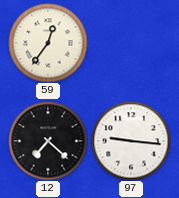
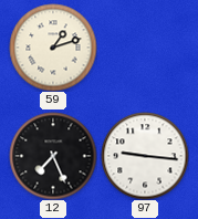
59: 12:36 -> 1:12 (53, 48)
12: 7:22 -> 7:26 (53, 156)
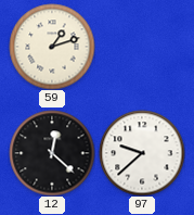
12: 7:26 -> 12:22 (52, 153)
97: 9:16 -> 9:38 (142, 153)
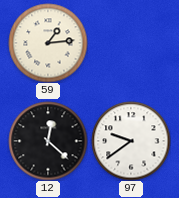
59: 1:12 -> 1:14 (48, 43)
97: 9:38 -> 9:39 (131, 141)
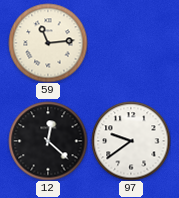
59: 1:14 -> 11:14 (48, 43)
